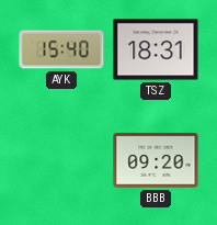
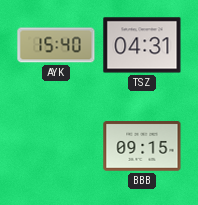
TSZ: 18:31 -> 04:31 (142, 45)
BBB: 09:20 -> 09:15 (142, 146)
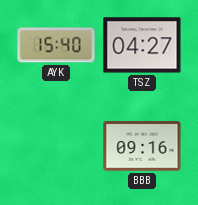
TSZ: 04:31 -> 04:27 (142, 45)
BBB: 09:15 -> 09:16 (142, 146)
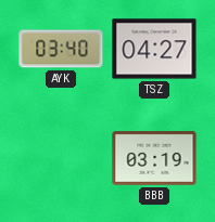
AYK: 15:40 -> 03:40 (61, 49)
BBB: 09:16 -> 03:19 (154, 158)
